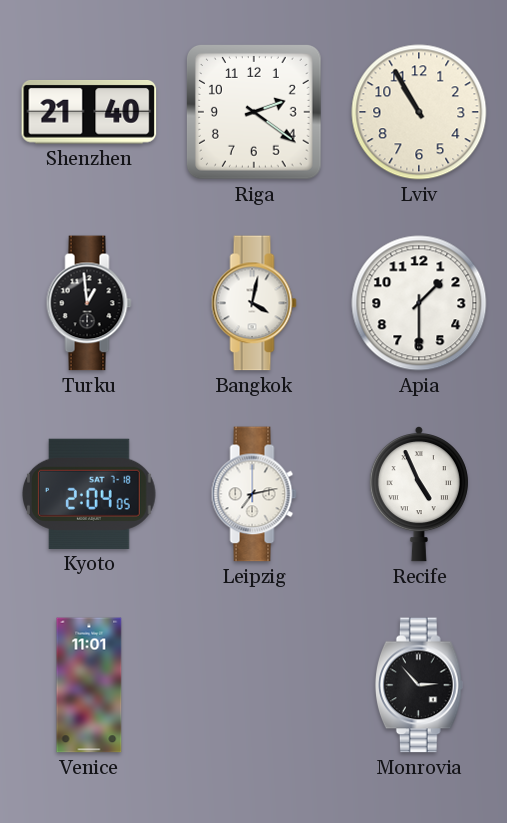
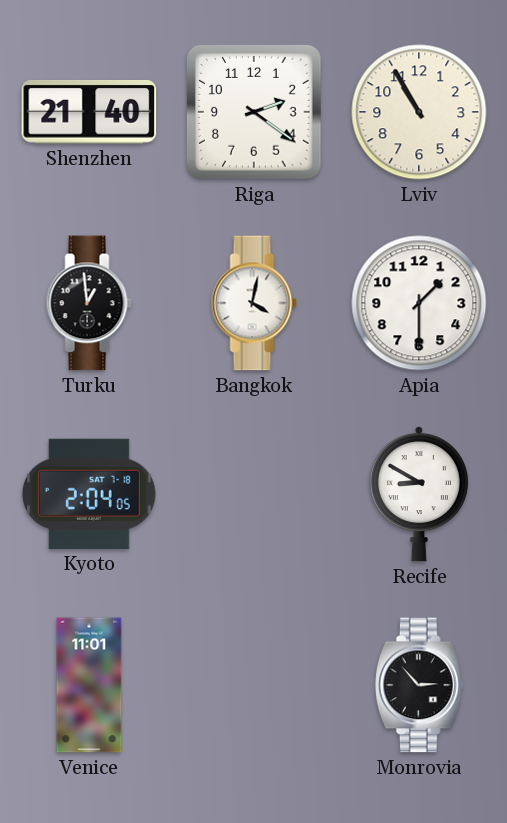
Leipzig: 7:13 -> none (254, 494)
Recife: 4:56 -> 8:50 (419, 495)
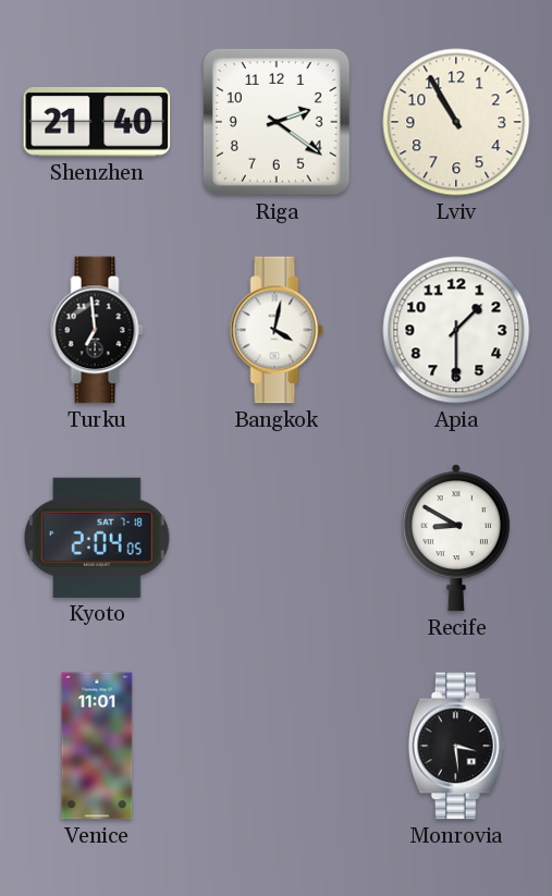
Turku: 12:59 -> 6:59 (97, 330)
Monrovia: 2:53 -> 3:29 (456, 746)
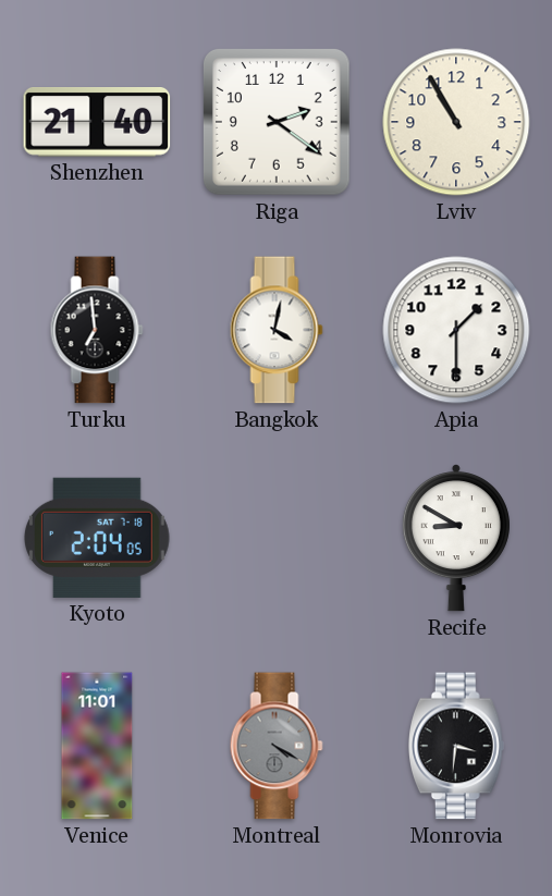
Montreal: none -> 4:20 (277, 746)
Monrovia: 3:29 -> 3:31 (456, 746)
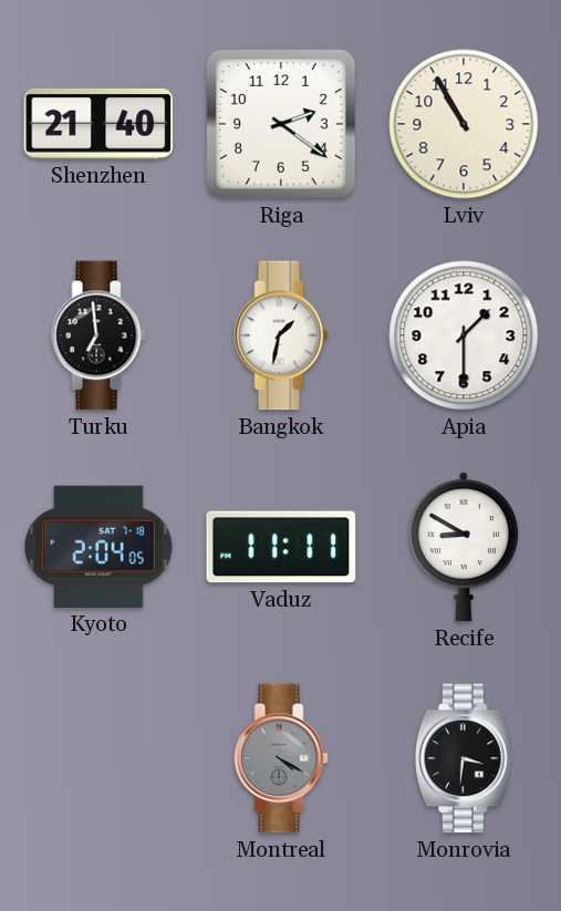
Bangkok: 4:02 -> 1:32 (281, 335)
Vaduz: none -> 11:11 (281, 547)
Venice: 11:01 -> none (97, 746)
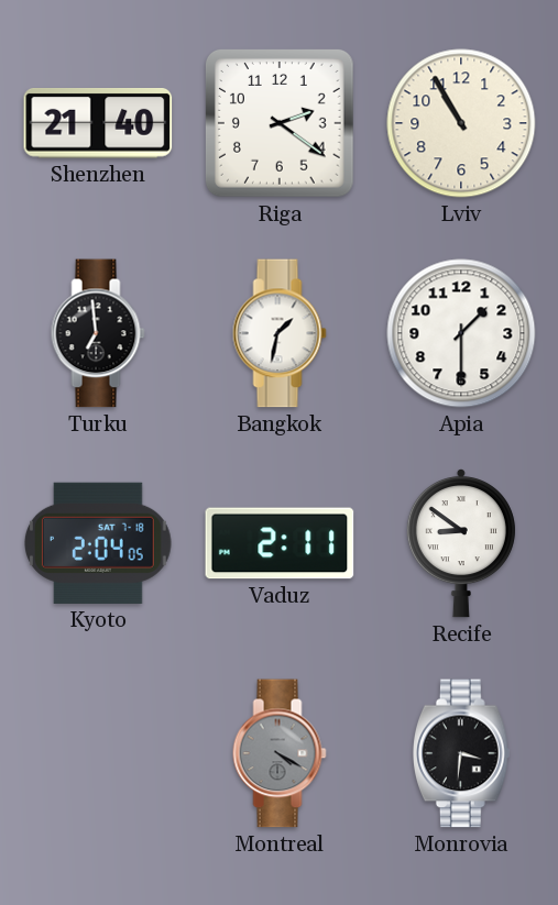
Vaduz: 11:11 -> 2:11 (280, 543)
Recife: 8:50 -> 8:51 (461, 544)
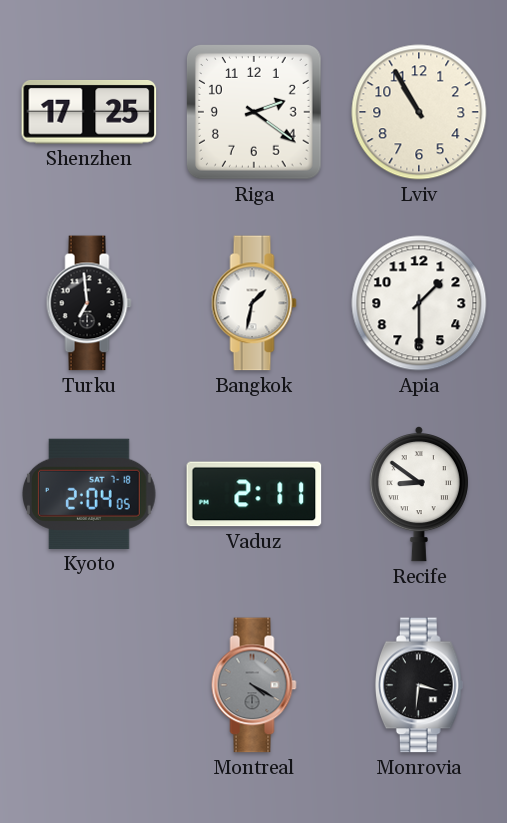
Shenzhen: 21:40 -> 17:25 (89, 113)
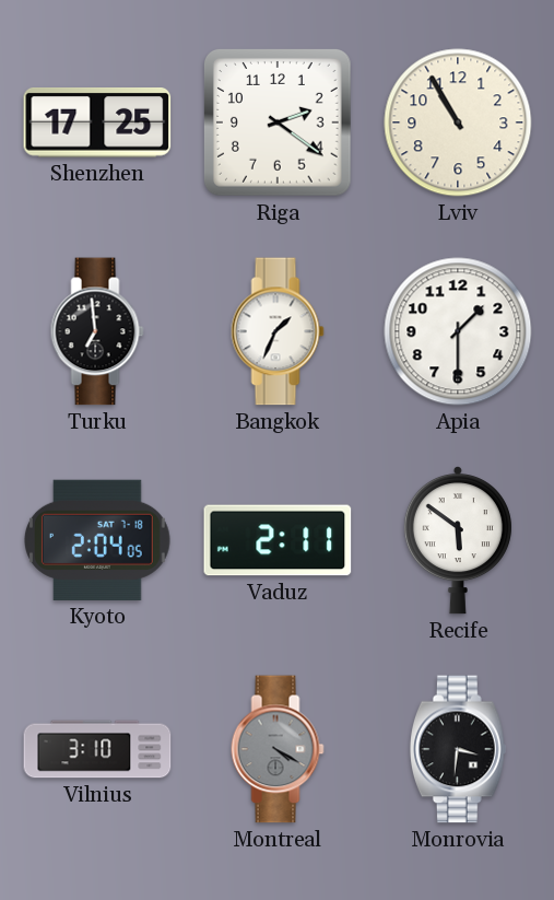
Bangkok: 1:32 -> 1:34 (278, 331)
Recife: 8:51 -> 5:51 (458, 541)
Vilnius: none -> 3:10 (97, 749)
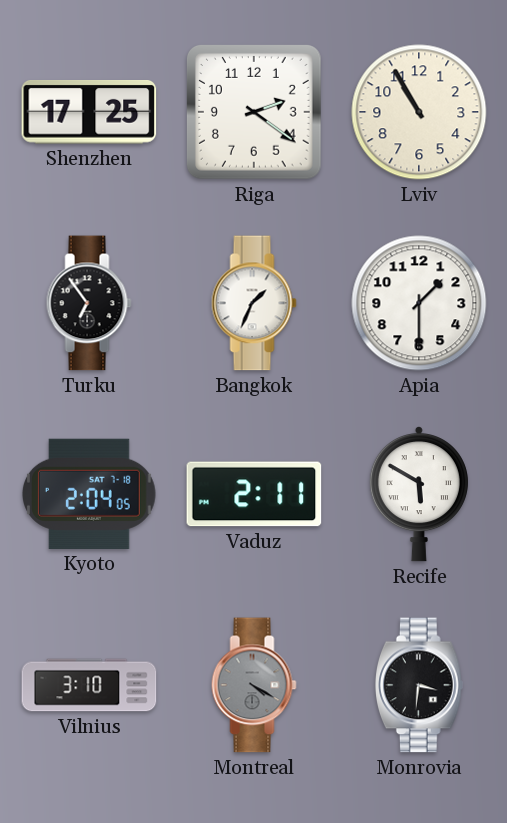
Turku: 6:59 -> 6:54 (89, 303)
Recife: 5:51 -> 5:50 (419, 495)
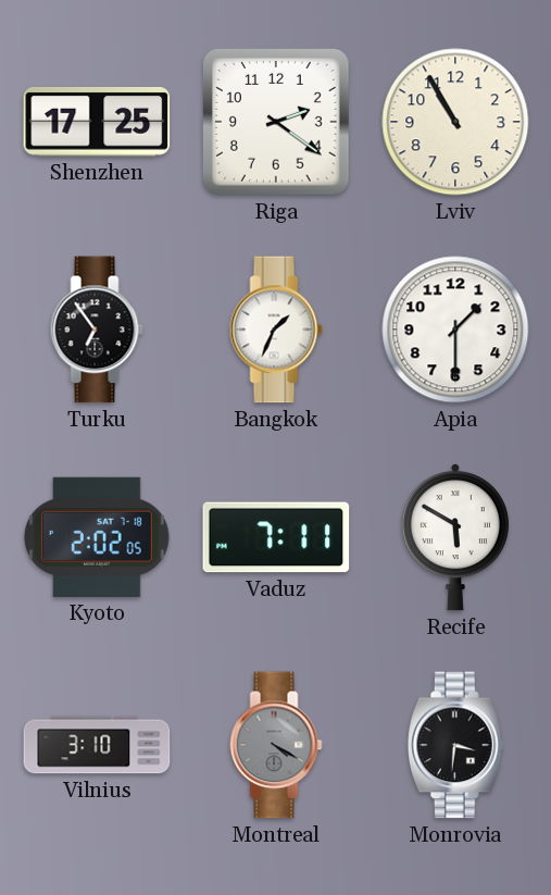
Kyoto: 2:04 -> 2:02 (97, 537)
Vaduz: 2:11 -> 7:11 (276, 537)
